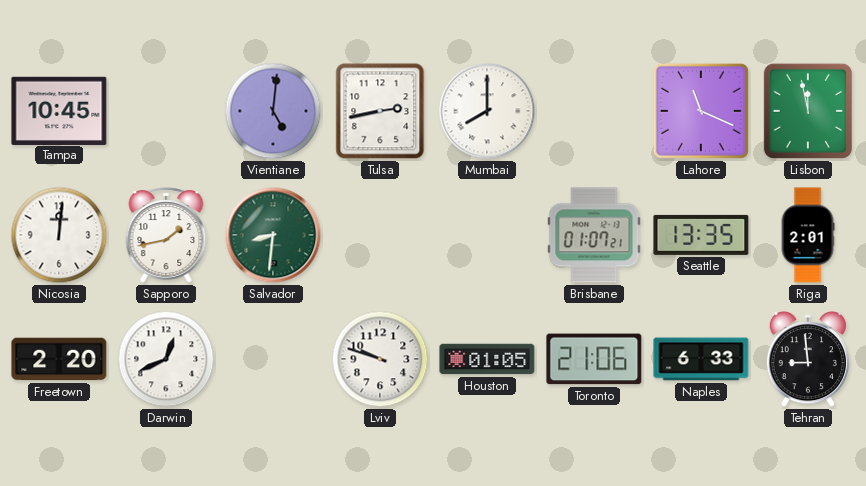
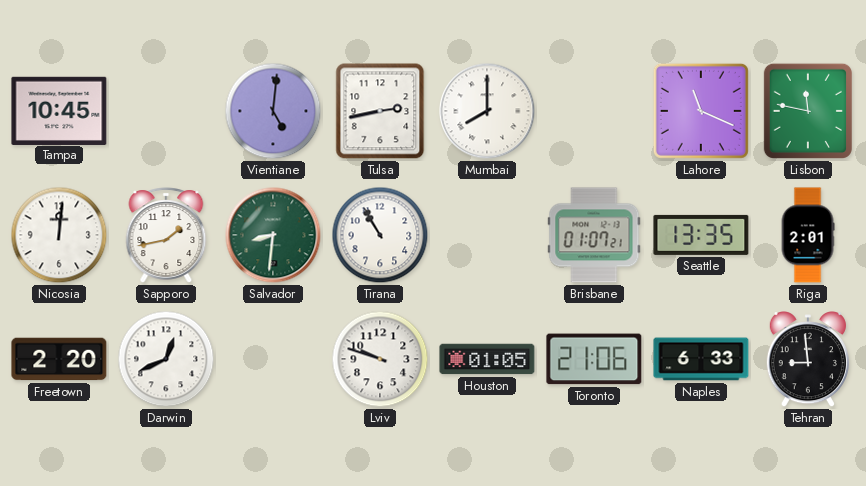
Lisbon: 11:58 -> 11:47 (808, 111)
Tirana: none -> 10:55 (380, 235)
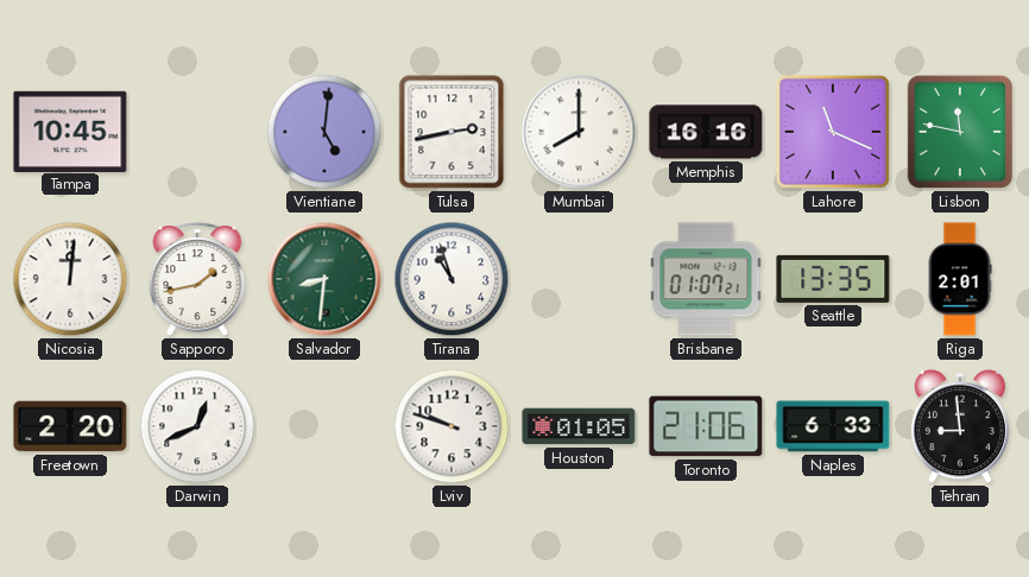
Memphis: none -> 16:16 (706, 132)
Tirana: 10:55 -> 10:57 (452, 279)
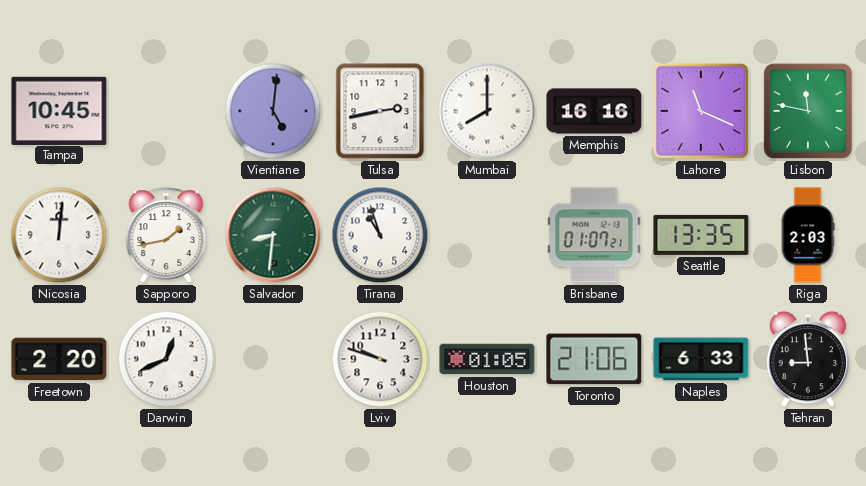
Riga: 2:01 -> 2:03 (808, 235)
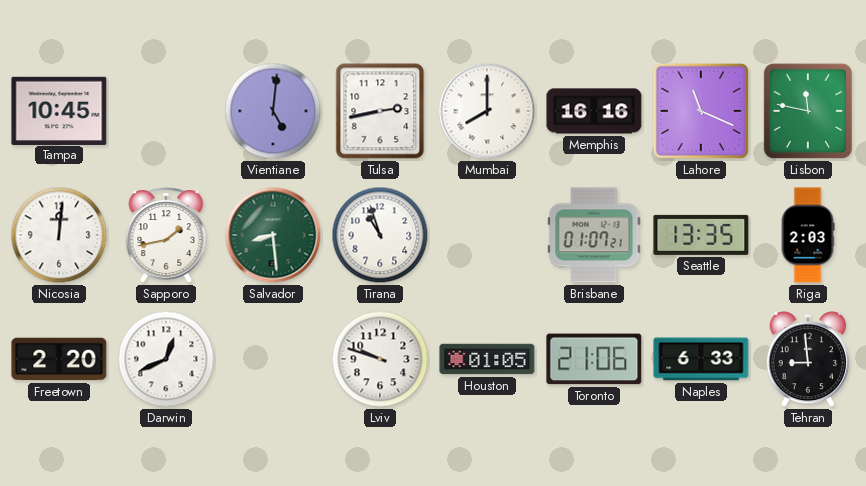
Salvador: 8:31 -> 8:29 (273, 235)
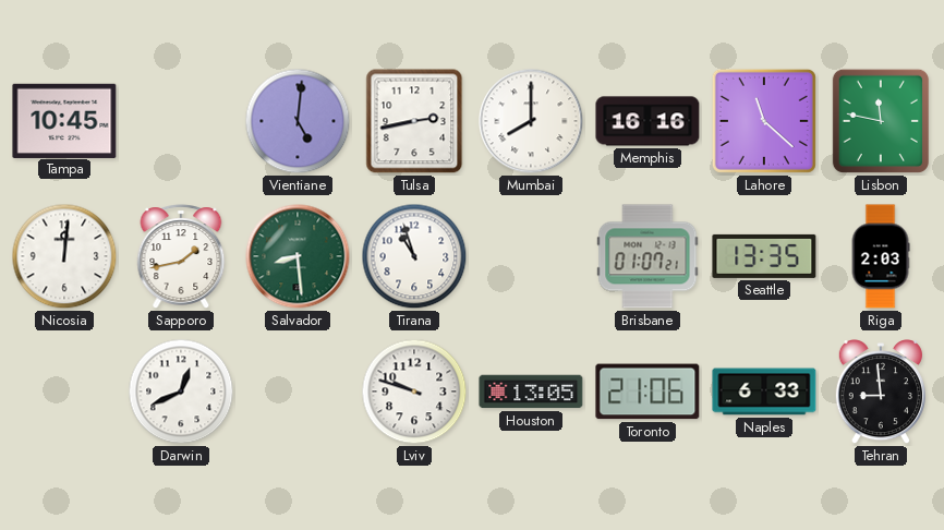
Lahore: 11:19 -> 11:22 (764, 121)
Freetown: 2:20 -> none (59, 359)
Houston: 01:05 -> 13:05 (531, 392)
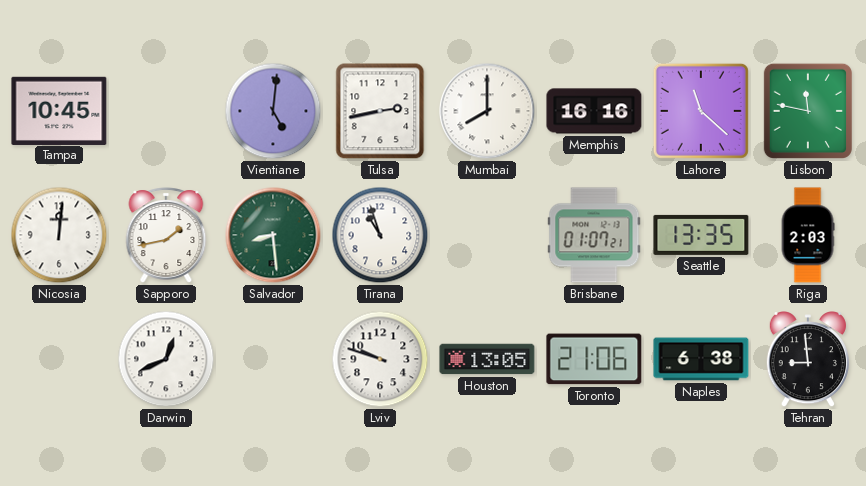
Naples: 6:33 -> 6:38 (701, 359)
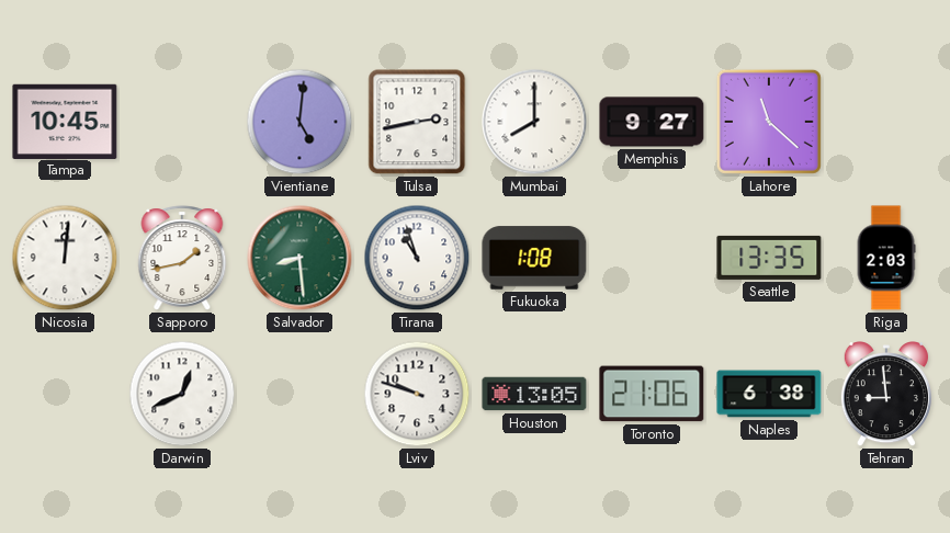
Memphis: 16:16 -> 9:27 (652, 122)
Lisbon: 11:47 -> none (808, 111)
Fukuoka: none -> 1:08 (534, 258)
Brisbane: 01:07 -> none (594, 235)
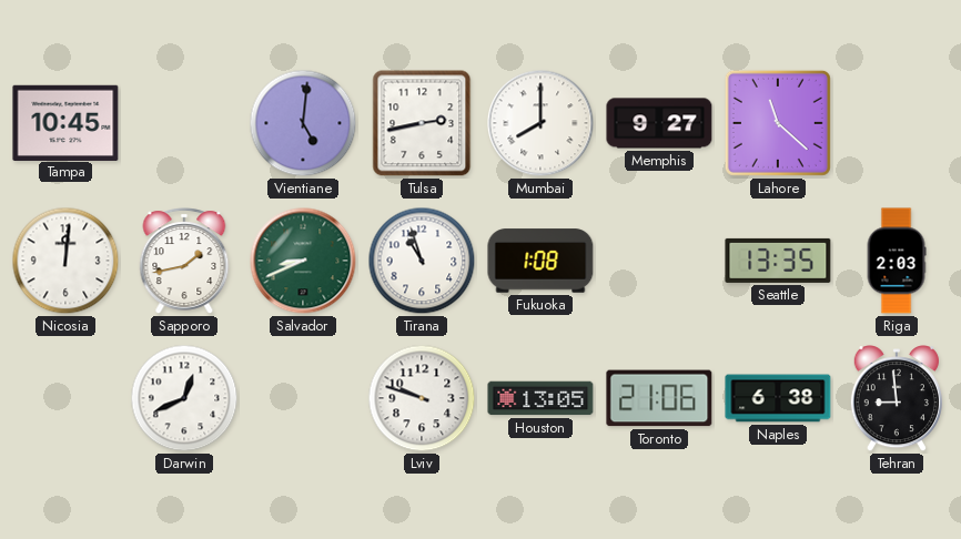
Salvador: 8:29 -> 8:41 (303, 261)
